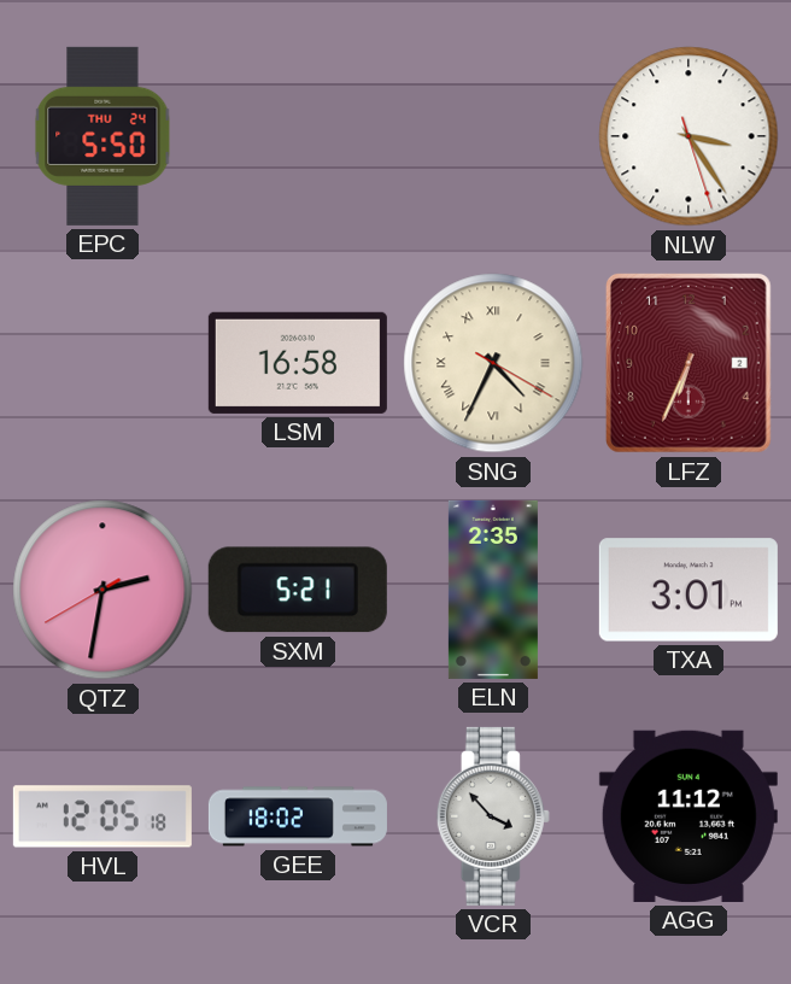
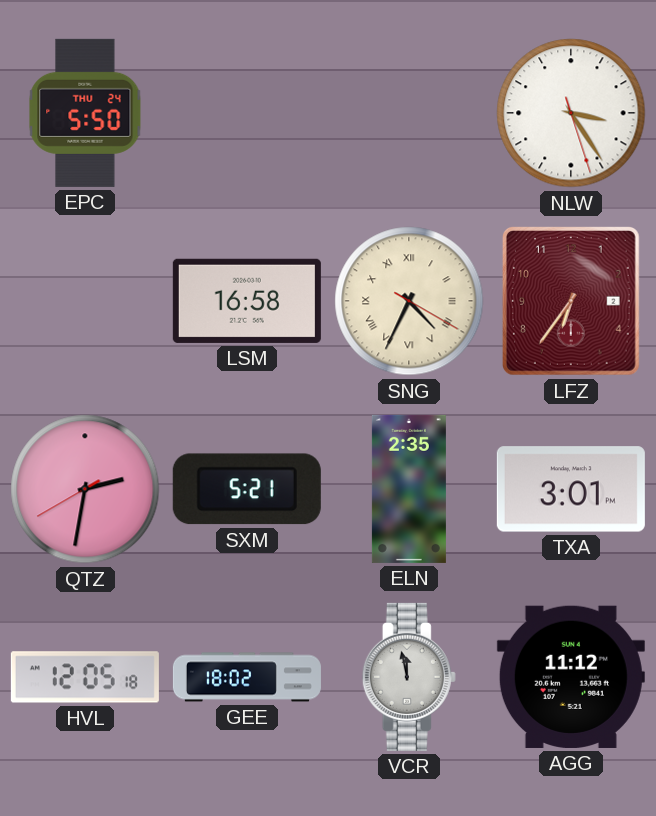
LFZ: 6:34 -> 6:36 (571, 301)
VCR: 3:53 -> 11:58 (409, 677)
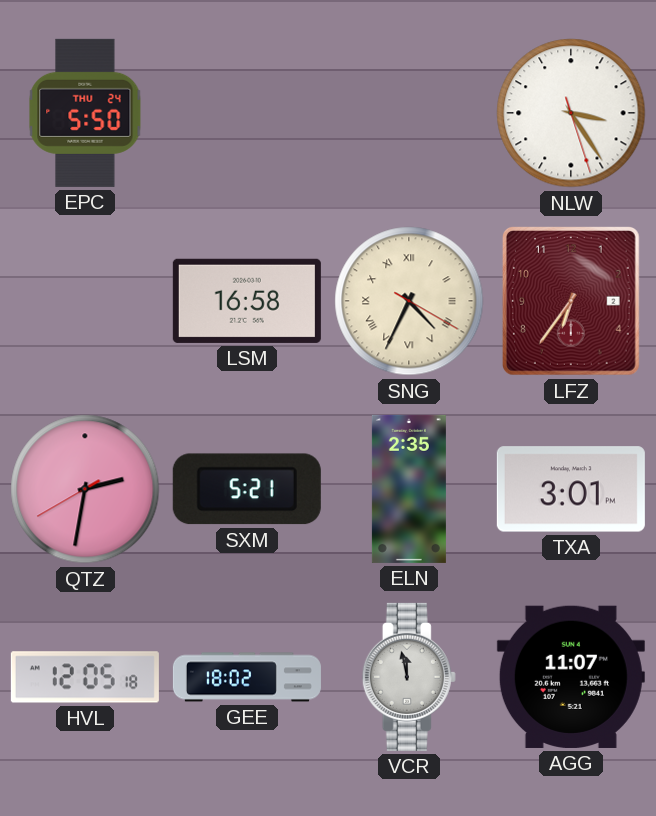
AGG: 11:12 -> 11:07 (571, 677)
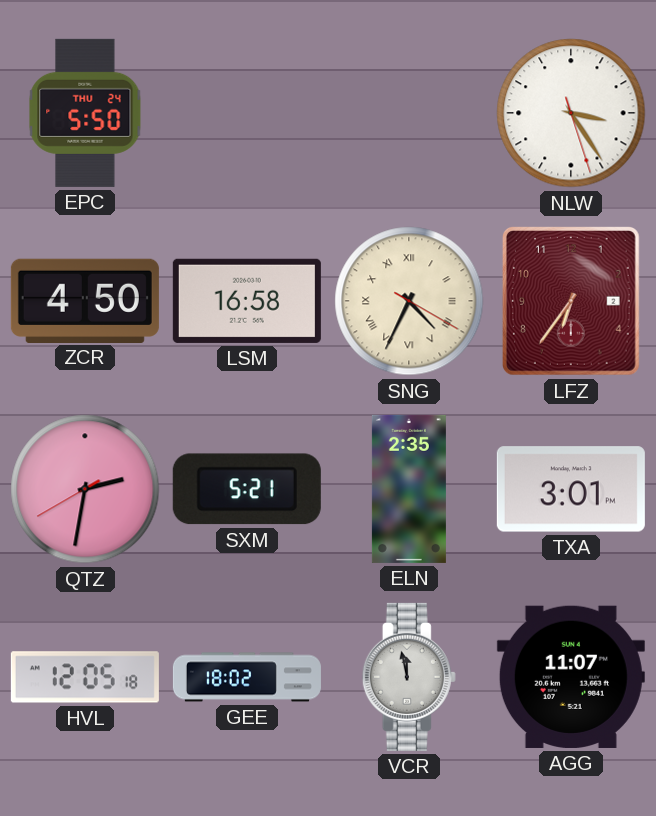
ZCR: none -> 4:50 (85, 300)
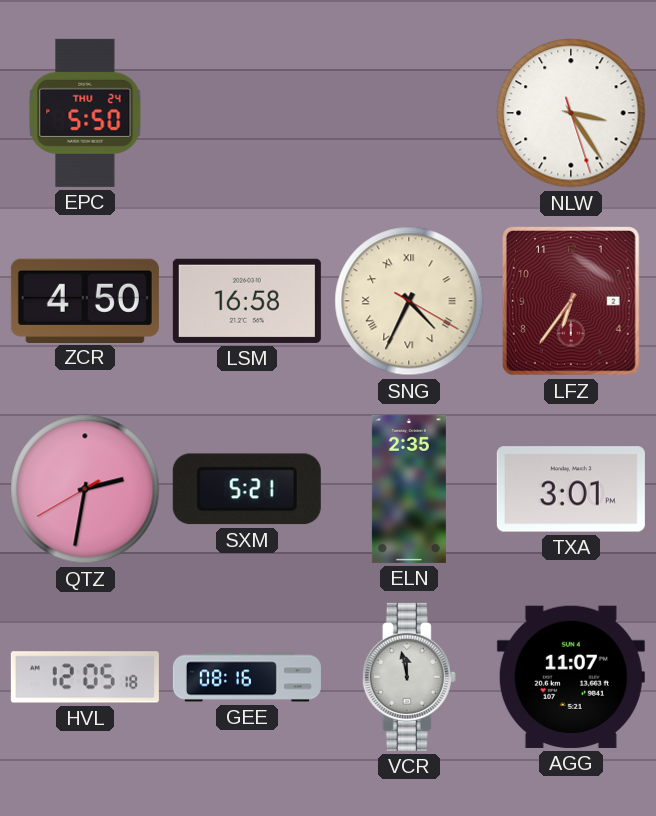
GEE: 18:02 -> 08:16 (247, 677)
